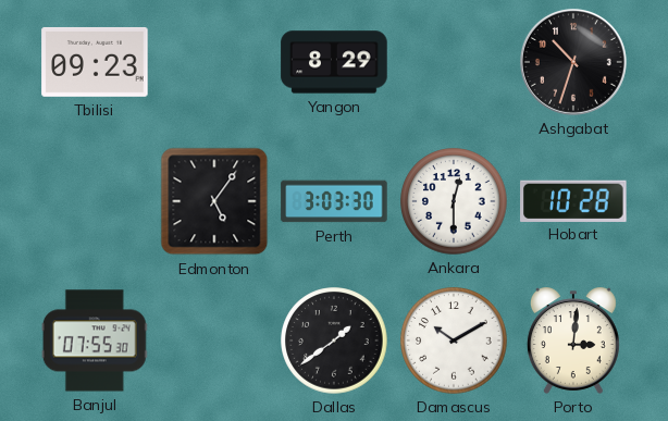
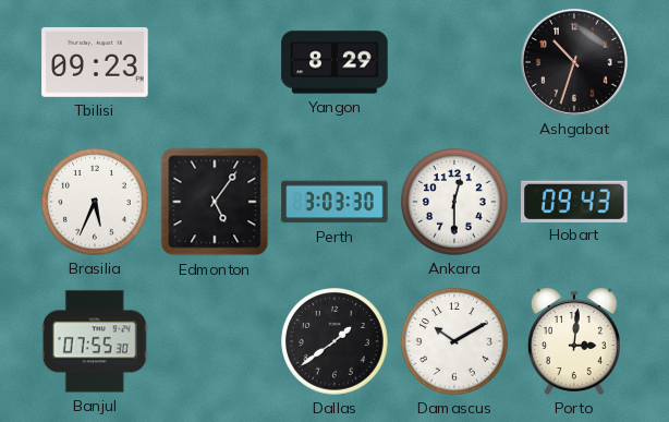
Brasilia: none -> 5:34 (95, 202)
Hobart: 10:28 -> 09:43 (574, 201)
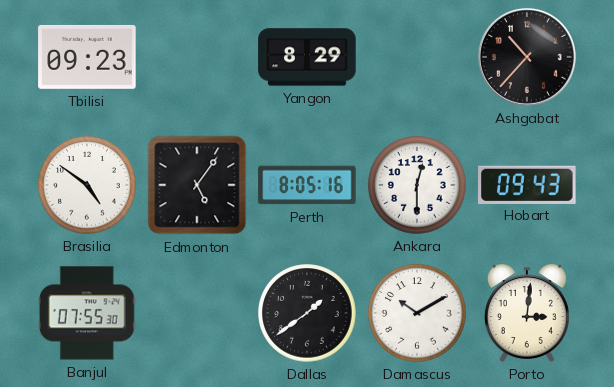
Ashgabat: 10:33 -> 10:37 (527, 57)
Brasilia: 5:34 -> 4:51 (87, 185)
Perth: 3:03 -> 8:05 (307, 185)
